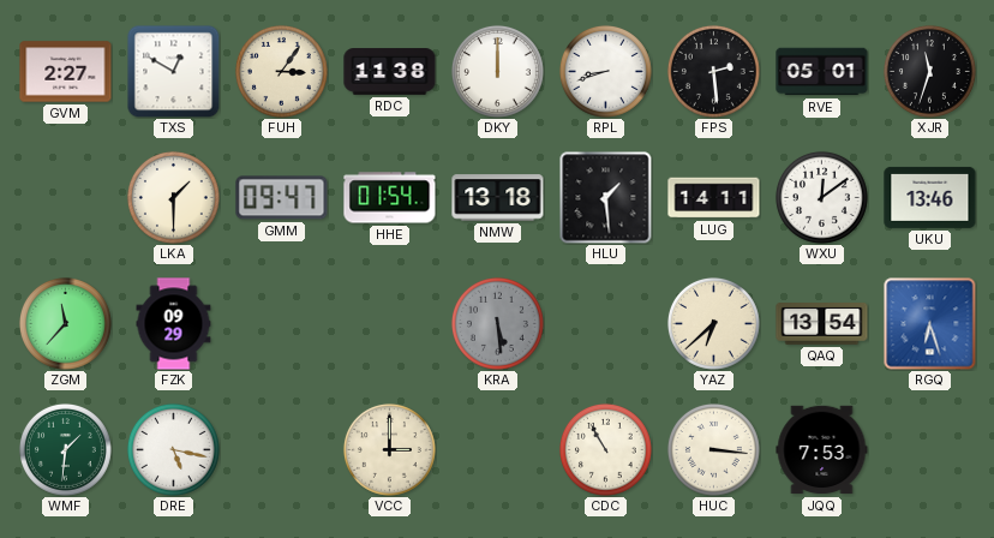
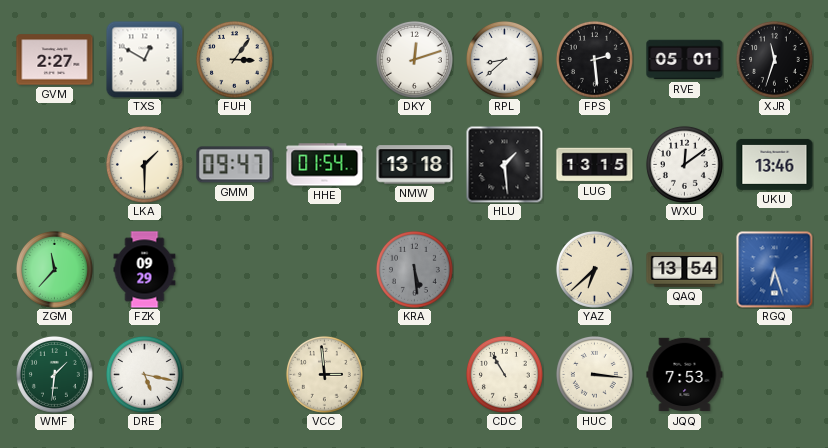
RDC: 11:38 -> none (390, 72)
DKY: 12:00 -> 12:12 (414, 59)
RPL: 8:42 -> 8:38 (504, 59)
LUG: 14:11 -> 13:15 (595, 165)
VCC: 3:00 -> 2:59 (324, 374)
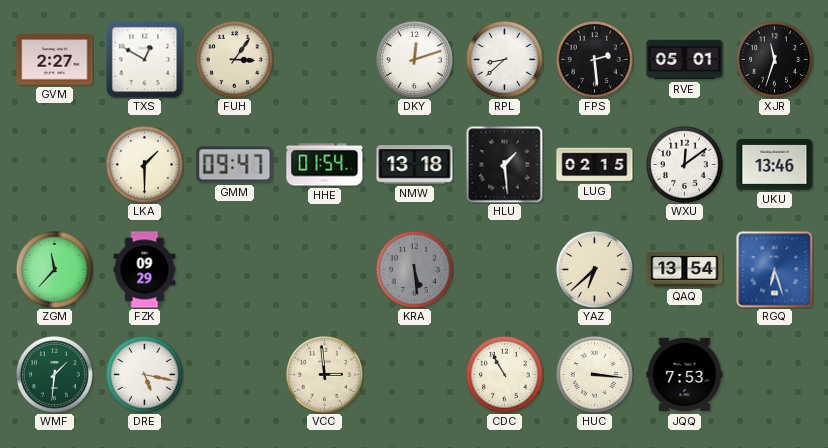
LUG: 13:15 -> 02:15 (595, 165)
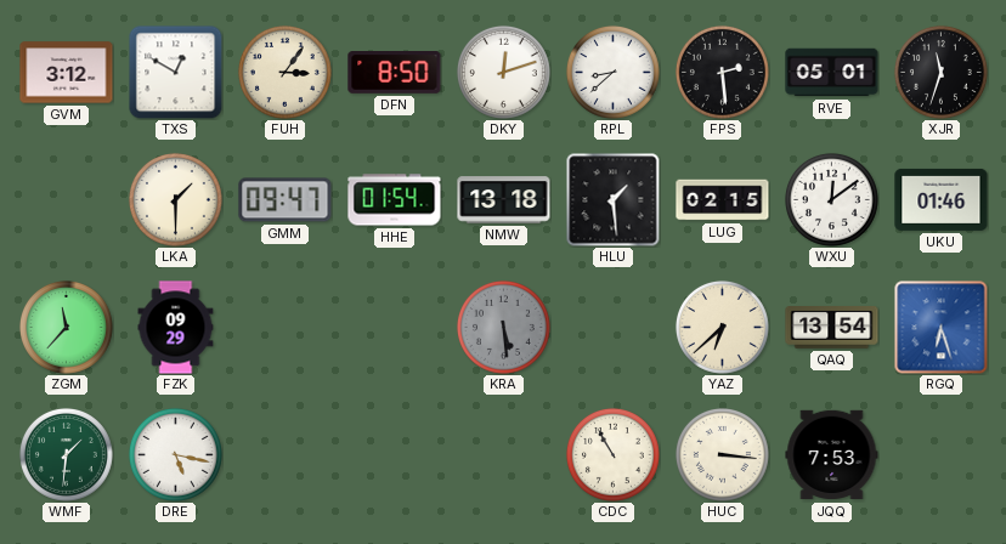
GVM: 2:27 -> 3:12 (67, 73)
DFN: none -> 8:50 (395, 73)
UKU: 13:46 -> 01:46 (942, 199)
VCC: 2:59 -> none (324, 374)
